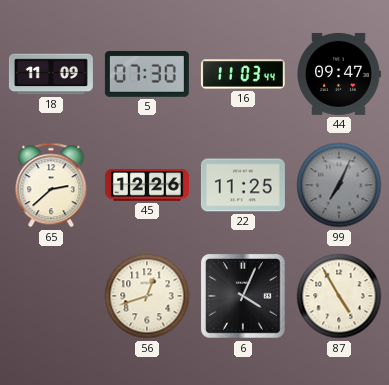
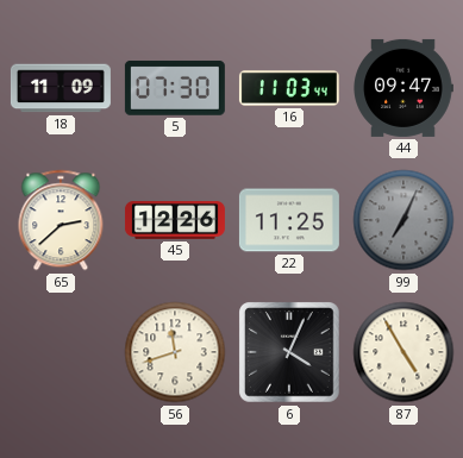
56: 12:42 -> 11:42 (175, 352)
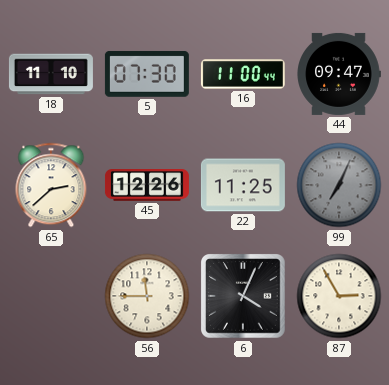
18: 11:09 -> 11:10 (51, 74)
16: 11:03 -> 11:00 (243, 74)
56: 11:42 -> 11:45 (147, 296)
87: 4:55 -> 2:55 (339, 296)
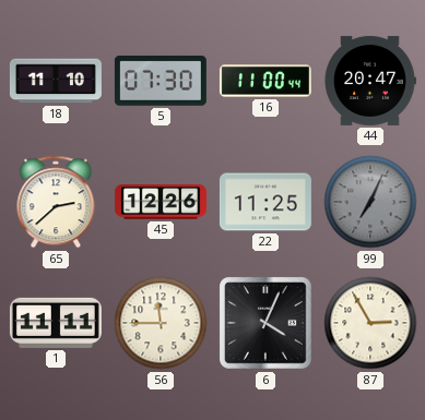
44: 09:47 -> 20:47 (370, 81)
1: none -> 11:11 (56, 323)
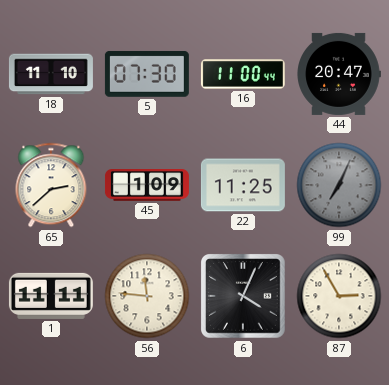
45: 12:26 -> 1:09 (147, 186)
56: 11:45 -> 11:46 (147, 296)
